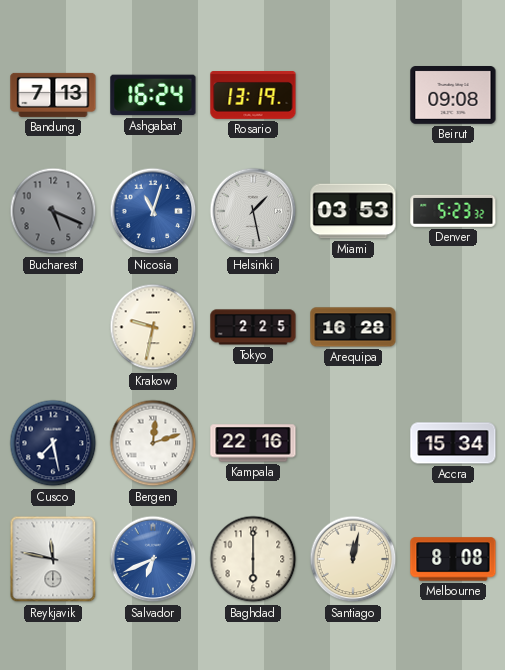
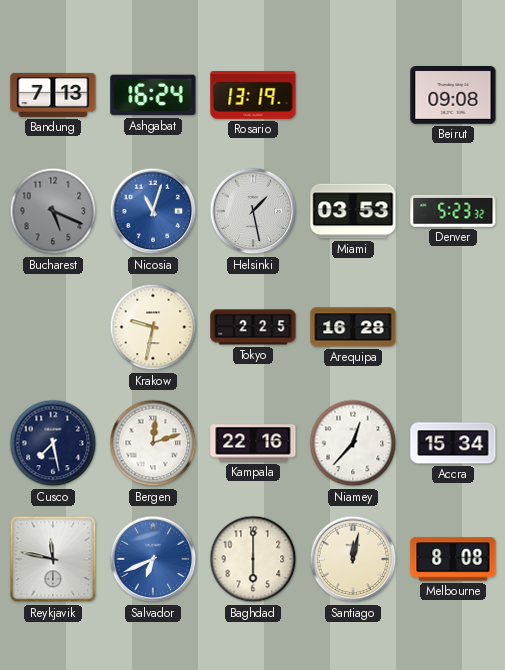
Niamey: none -> 12:37 (353, 443)
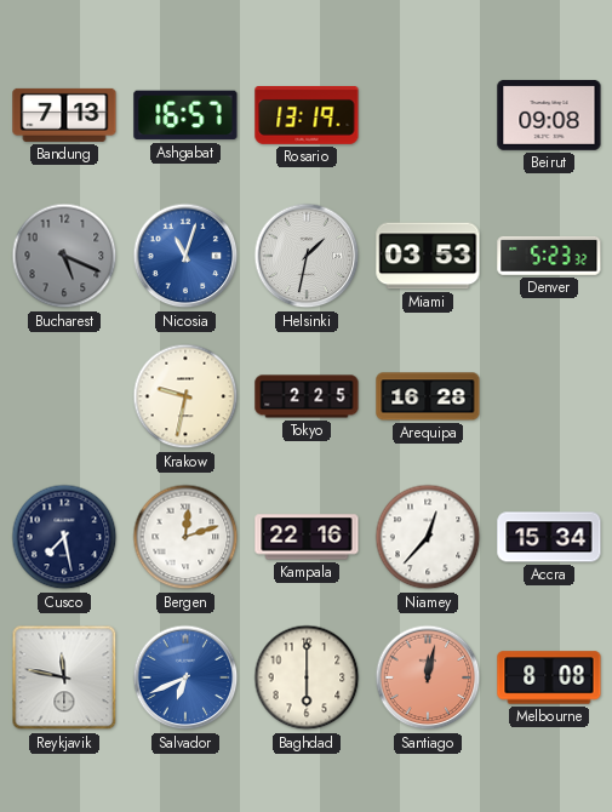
Ashgabat: 16:24 -> 16:57 (185, 115)
Helsinki: 1:28 -> 1:32 (307, 256)
Santiago dial: cream -> salmon (428, 677)
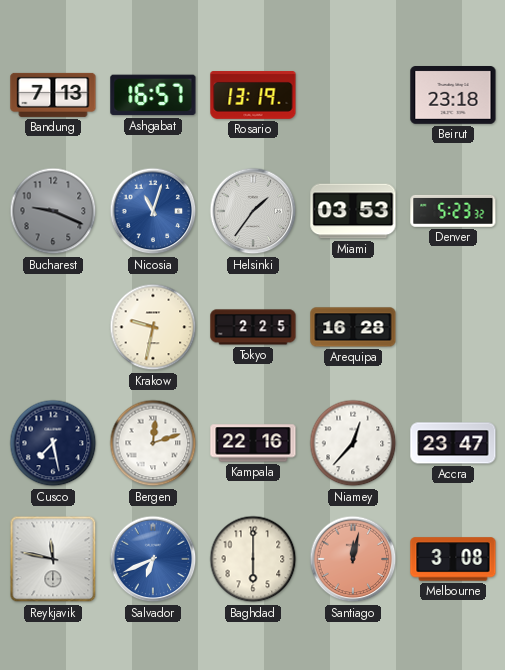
Beirut: 09:08 -> 23:18 (453, 96)
Bucharest: 5:19 -> 9:19 (53, 211)
Helsinki: 1:32 -> 1:36 (253, 211)
Accra: 15:34 -> 23:47 (453, 443)
Melbourne: 8:08 -> 3:08 (453, 559)
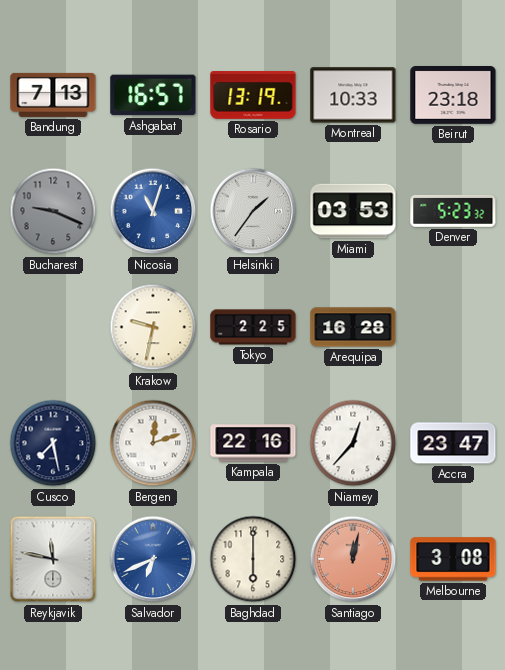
Montreal: none -> 10:33 (353, 95)
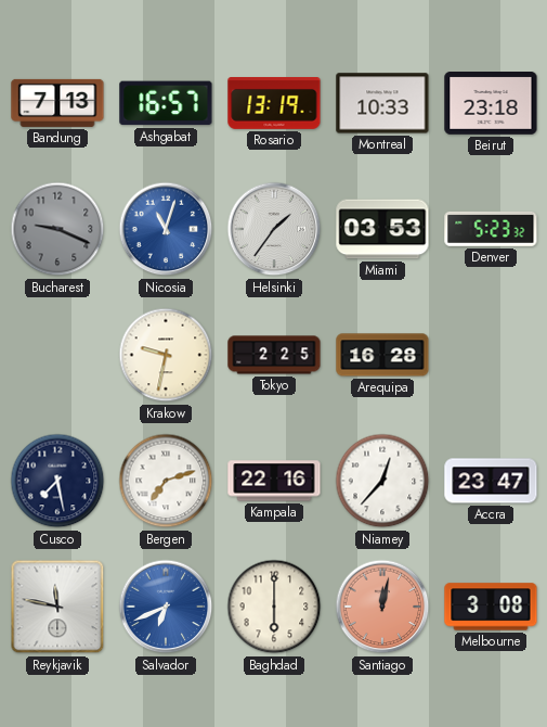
Bergen: 12:12 -> 7:12 (166, 481)
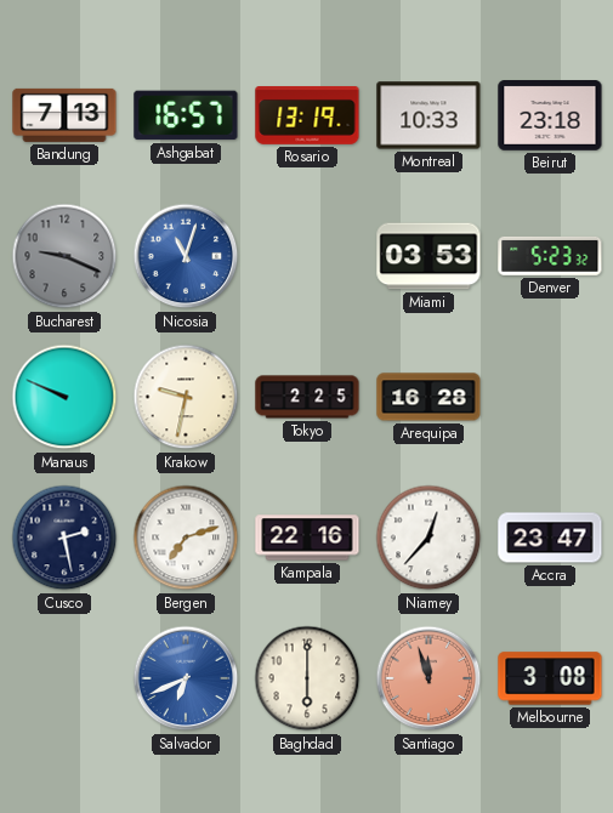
Helsinki: 1:36 -> none (274, 229)
Manaus: none -> 9:49 (64, 397)
Cusco: 7:28 -> 2:28 (64, 538)
Reykjavik: 11:47 -> none (57, 607)
Santiago: 12:02 -> 11:57 (428, 678)
